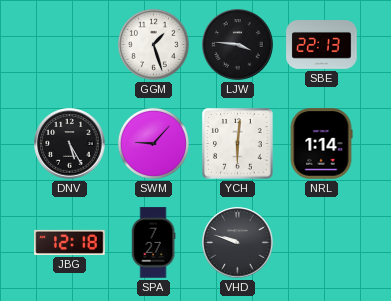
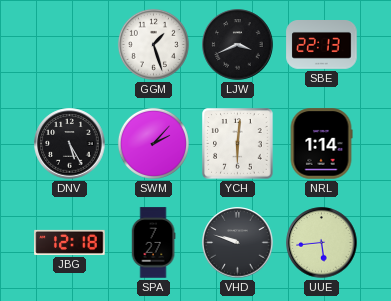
LJW: 3:46 -> 3:41 (238, 45)
SWM: 9:07 -> 2:07 (153, 143)
UUE: none -> 5:44 (322, 243)
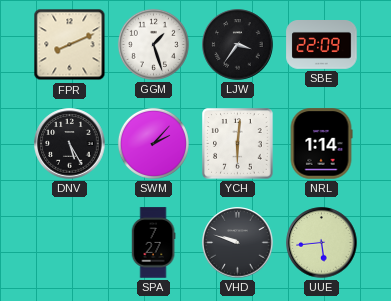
FPR: none -> 8:11 (70, 45)
LJW: 3:41 -> 3:36 (238, 45)
SBE: 22:13 -> 22:09 (322, 45)
JBG: 12:18 -> none (70, 242)
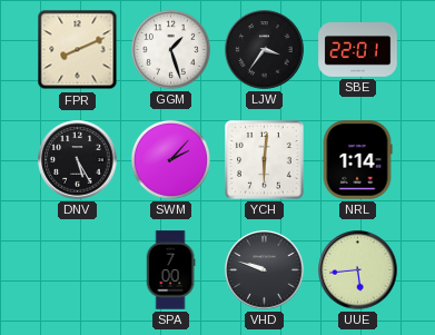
SBE: 22:09 -> 22:01 (358, 50)
SPA: 7:27 -> 7:00 (170, 270)
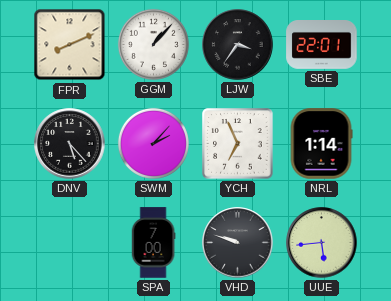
GGM: 1:27 -> 1:07 (153, 44)
DNV: 5:25 -> 5:23 (70, 144)
YCH: 6:01 -> 6:56 (238, 144)
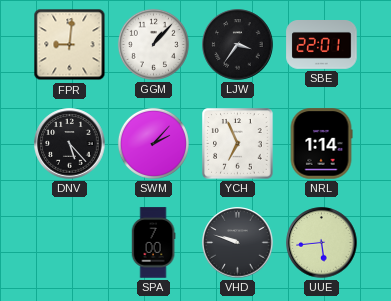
FPR: 8:11 -> 9:01 (70, 45)
